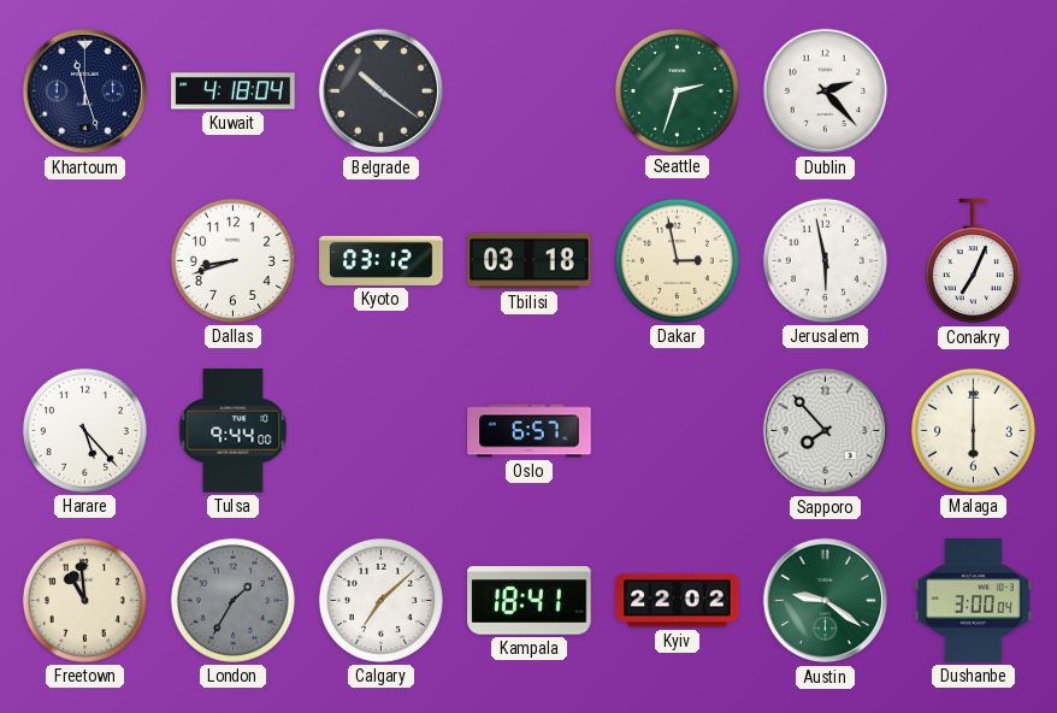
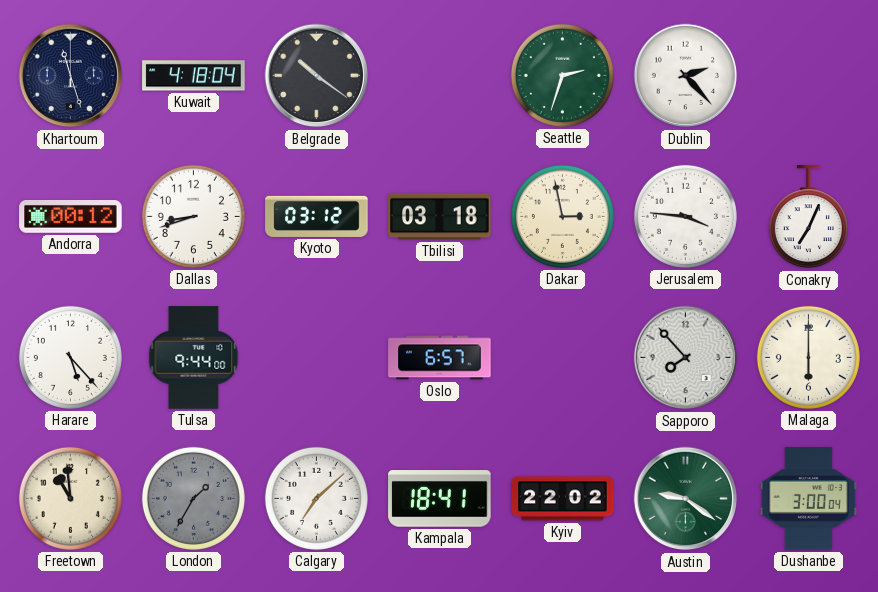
Andorra: none -> 00:12 (71, 217)
Jerusalem: 5:58 -> 3:46 (685, 216)
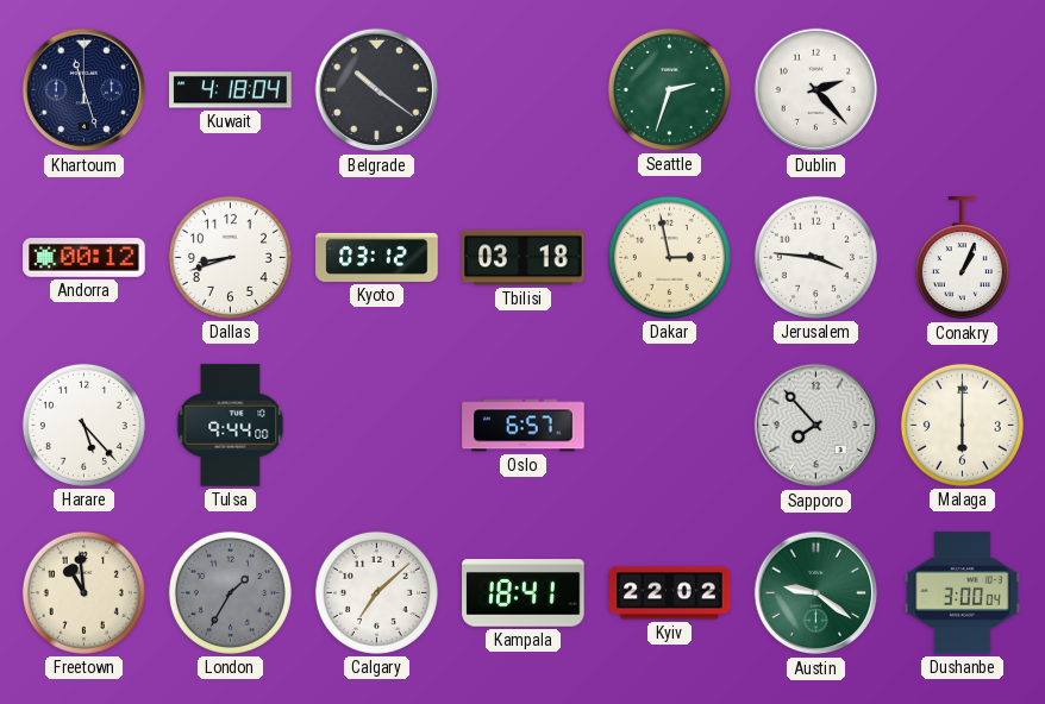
Conakry: 7:04 -> 1:04 (962, 258)
